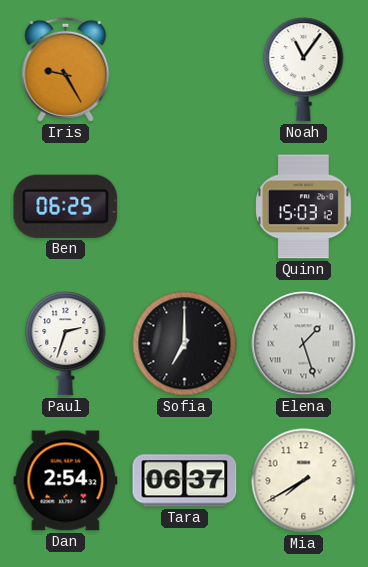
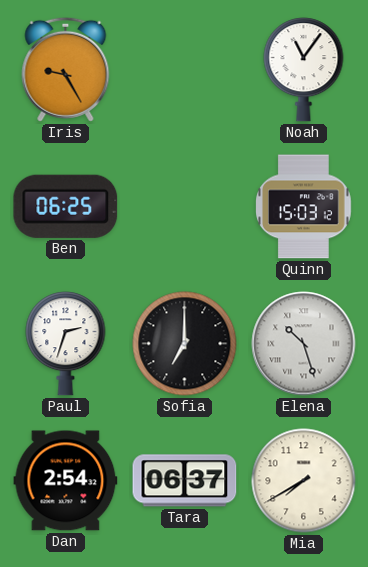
Elena: 1:27 -> 10:27 (304, 344)
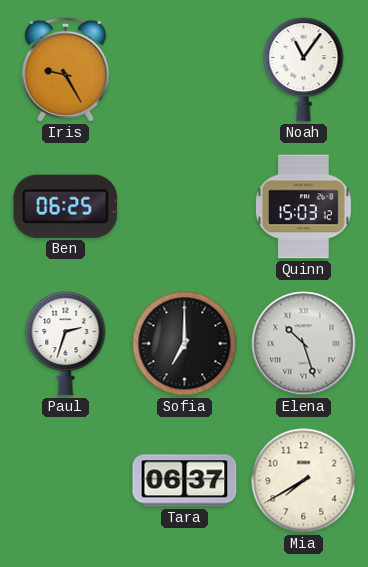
Dan: 2:54 -> none (66, 481)
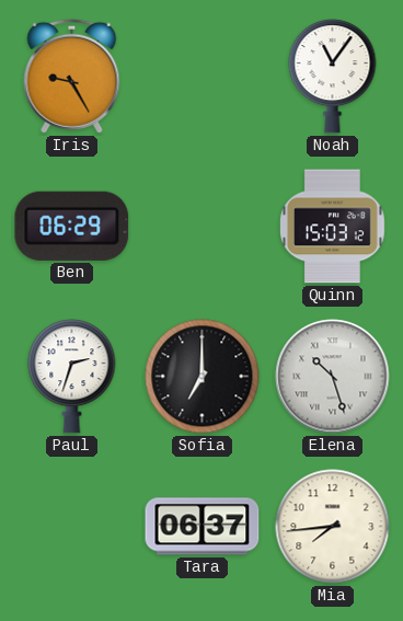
Ben: 06:25 -> 06:29 (72, 226)
Mia: 7:40 -> 7:44 (333, 527)
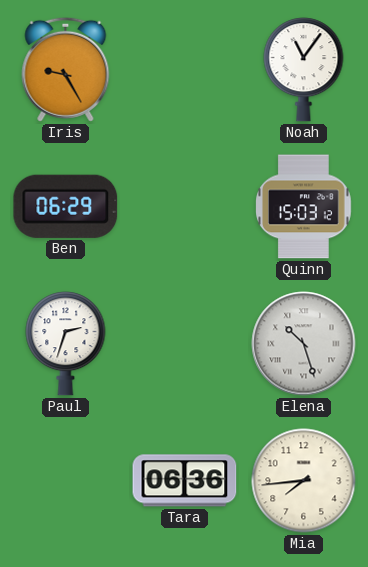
Sofia: 7:00 -> none (203, 377)
Tara: 06:37 -> 06:36 (185, 481)
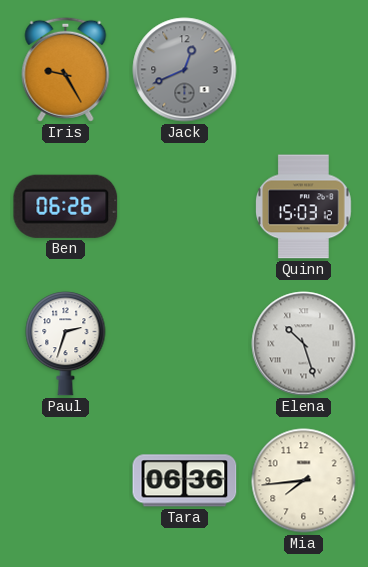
Jack: none -> 12:41 (185, 70)
Noah: 11:06 -> none (304, 70)
Ben: 06:29 -> 06:26 (66, 206)
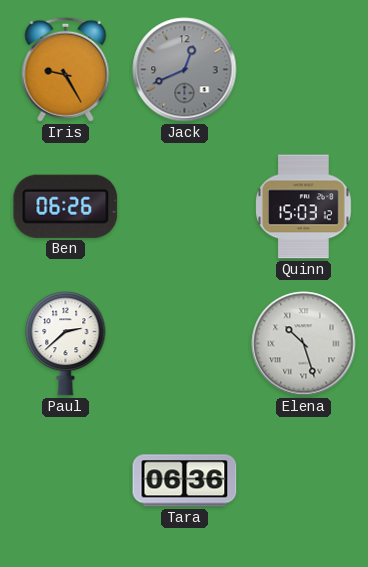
Paul: 2:33 -> 2:38 (66, 344)
Mia: 7:44 -> none (304, 481)
